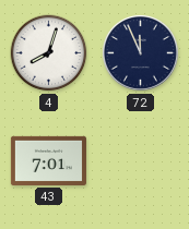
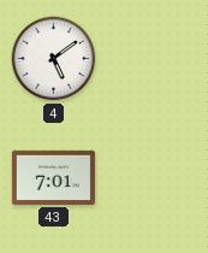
4: 8:03 -> 5:09 (54, 59)
72: 11:56 -> none (140, 52)
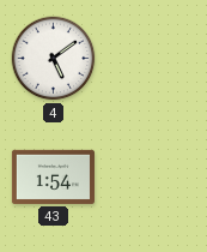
43: 7:01 -> 1:54 (53, 176)
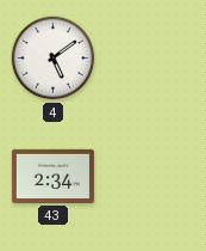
43: 1:54 -> 2:34 (52, 176)
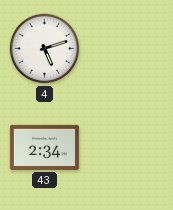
4: 5:09 -> 5:12 (45, 49)
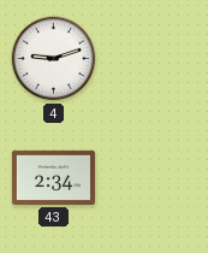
4: 5:12 -> 9:12 (54, 59)
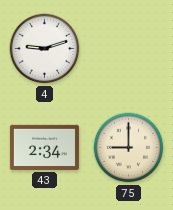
75: none -> 9:00 (129, 148)
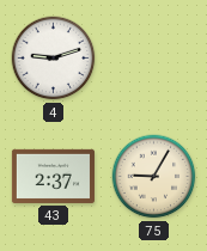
43: 2:34 -> 2:37 (53, 176)
75: 9:00 -> 9:05 (154, 177)
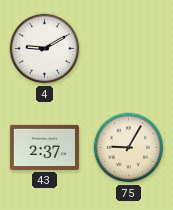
4: 9:12 -> 9:10 (45, 49)
